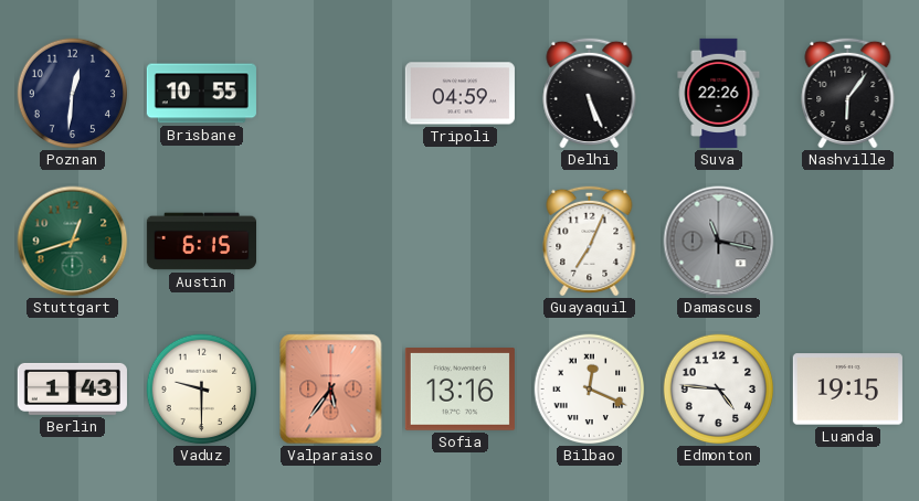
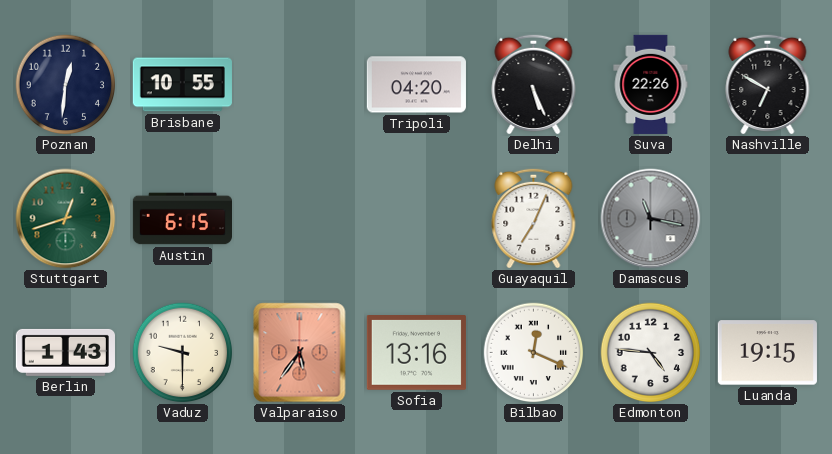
Tripoli: 04:59 -> 04:20 (416, 85)
Nashville: 6:06 -> 6:50 (768, 84)
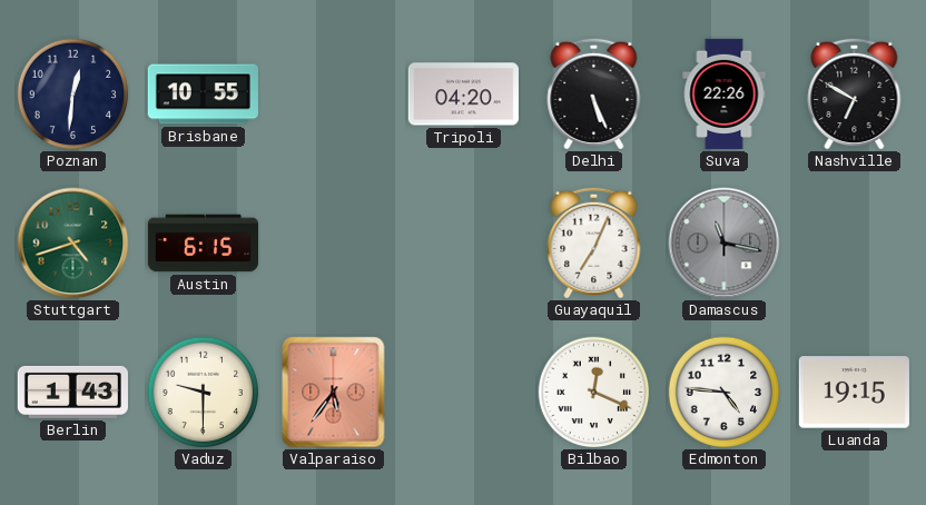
Stuttgart: 12:42 -> 4:42 (73, 244)
Sofia: 13:16 -> none (416, 353)
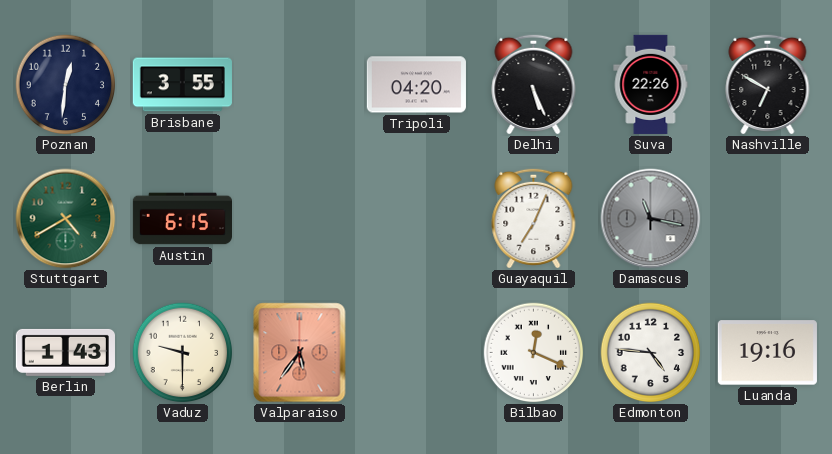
Brisbane: 10:55 -> 3:55 (182, 85)
Stuttgart: 4:42 -> 4:40 (66, 219)
Luanda: 19:15 -> 19:16 (767, 353)
